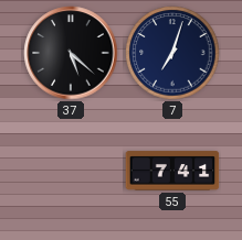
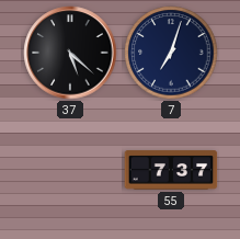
55: 7:41 -> 7:37 (171, 170)
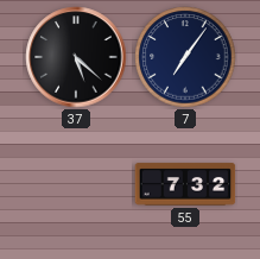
7: 7:03 -> 7:06 (185, 57)
55: 7:37 -> 7:32 (185, 184)
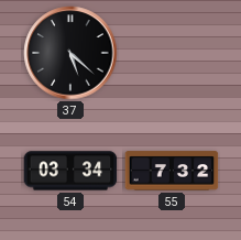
7: 7:06 -> none (185, 57)
54: none -> 03:34 (70, 171)
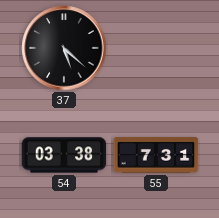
54: 03:34 -> 03:38 (64, 155)
55: 7:32 -> 7:31 (156, 155)
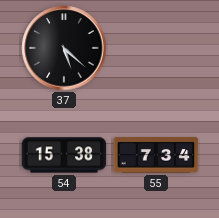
54: 03:38 -> 15:38 (64, 155)
55: 7:31 -> 7:34 (156, 155)
